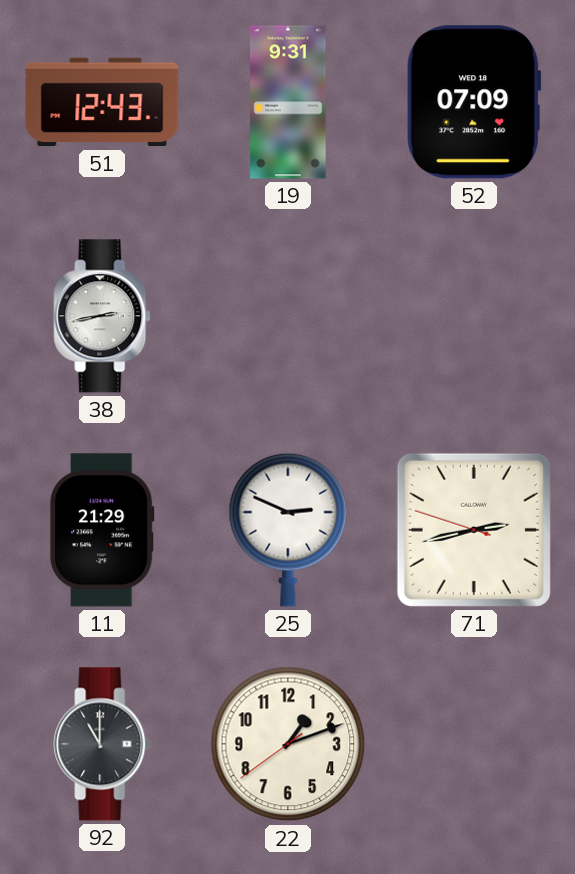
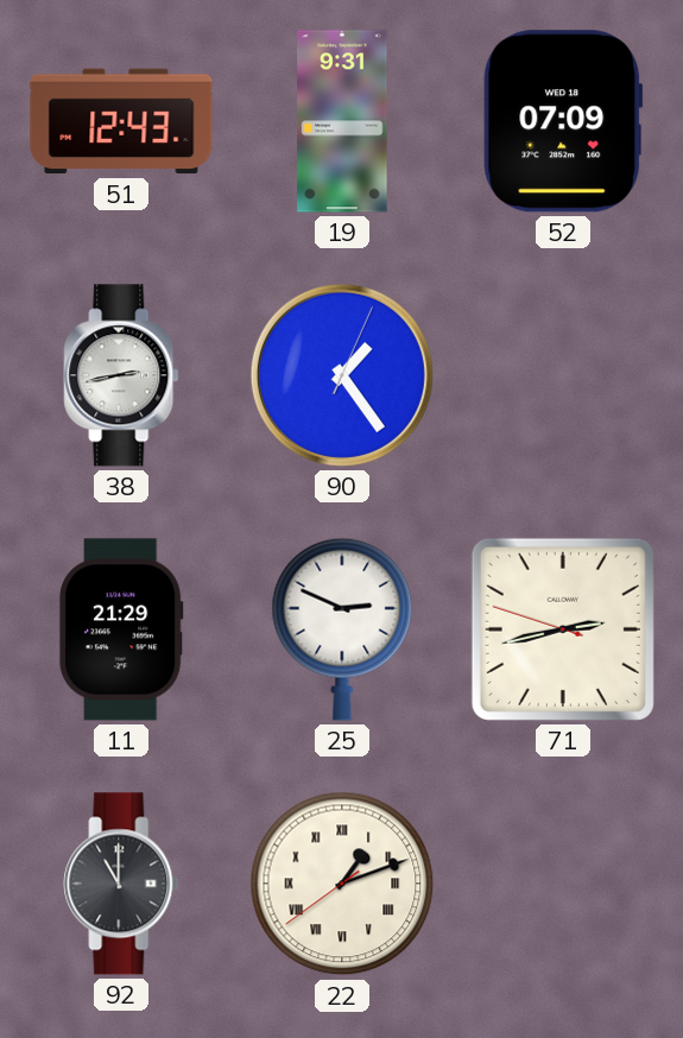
90: none -> 1:24 (342, 375)
22 numerals: Arabic -> Roman (342, 884)
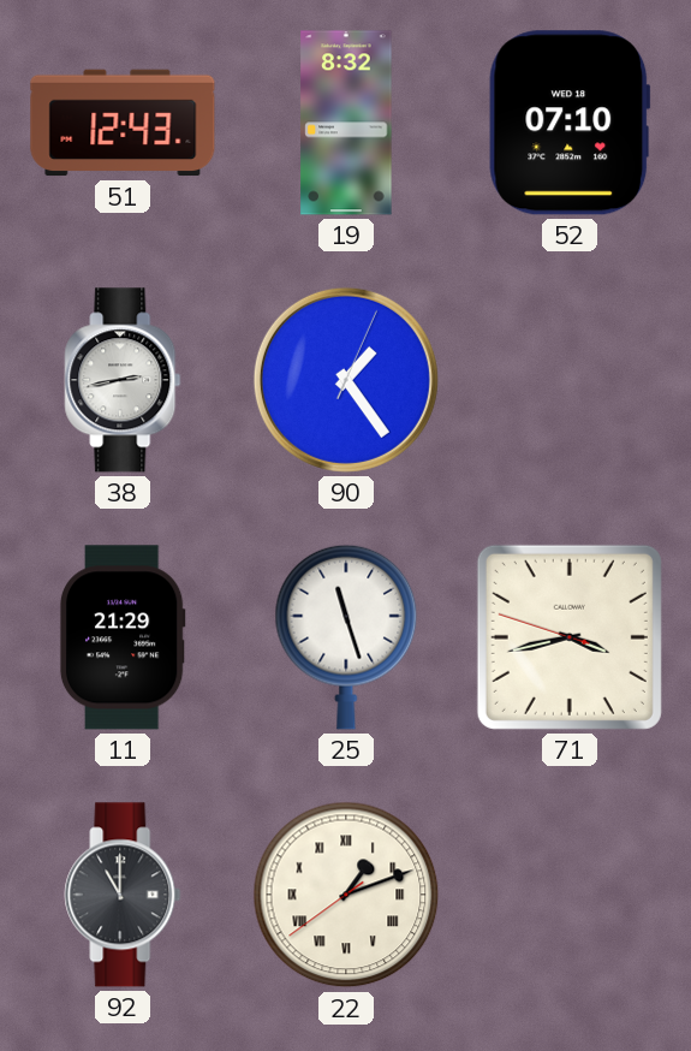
19: 9:31 -> 8:32 (346, 123)
52: 07:09 -> 07:10 (570, 123)
25: 2:49 -> 11:27 (346, 637)
71: 2:42 -> 3:42 (570, 637)
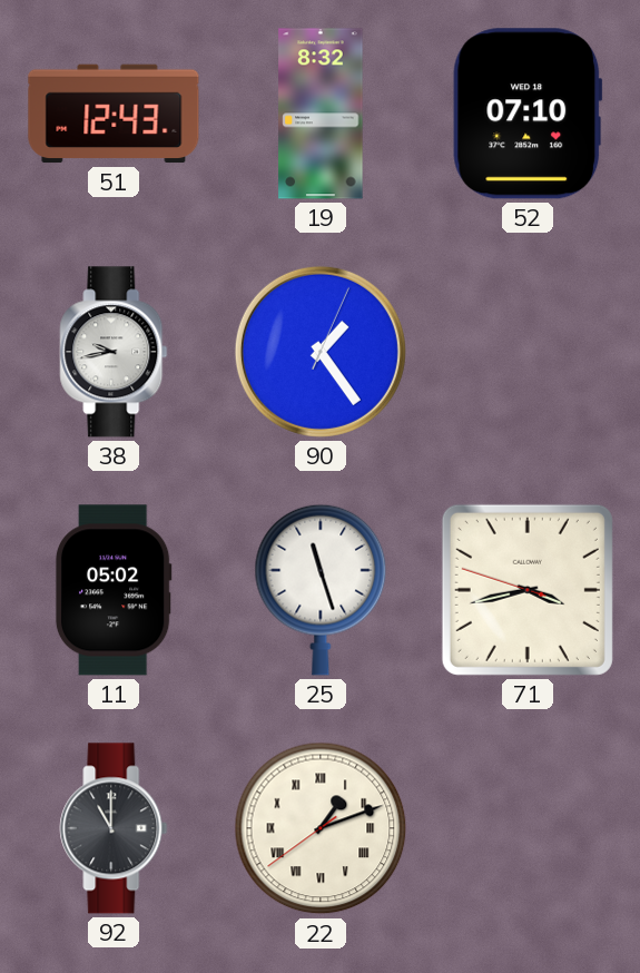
38: 2:43 -> 9:43 (114, 352)
11: 21:29 -> 05:02 (114, 590)
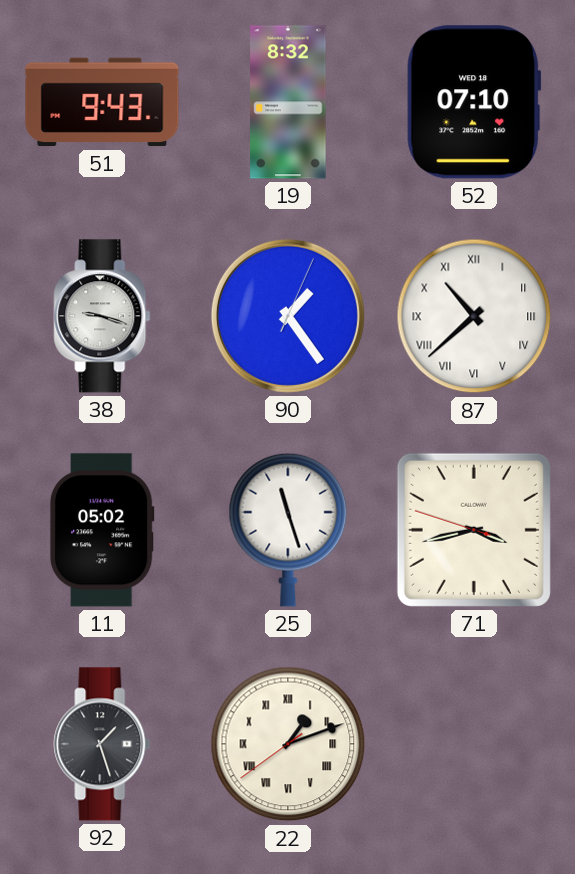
51: 12:43 -> 9:43 (102, 102)
38: 9:43 -> 9:18 (102, 316)
87: none -> 10:38 (474, 316)
92: 11:00 -> 1:27 (102, 744)
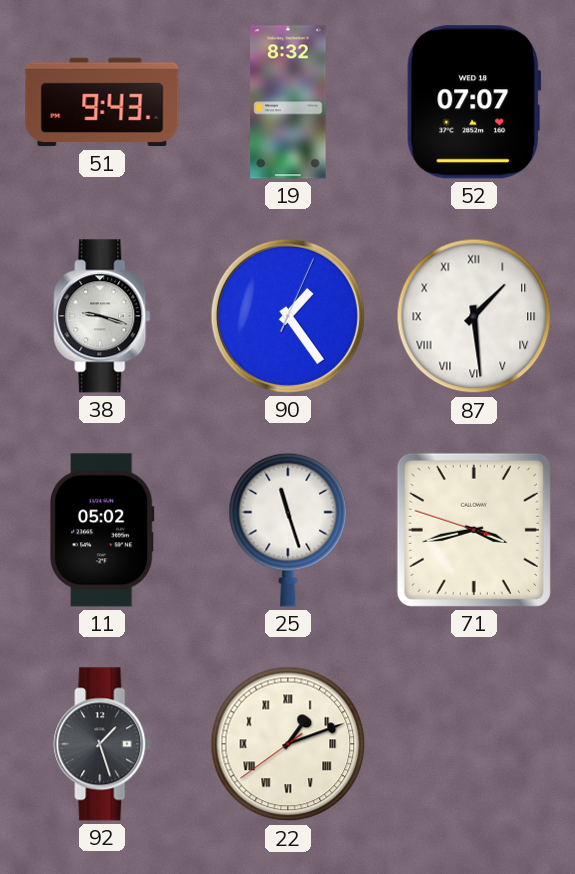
52: 07:10 -> 07:07 (474, 102)
87: 10:38 -> 1:29 (474, 316)
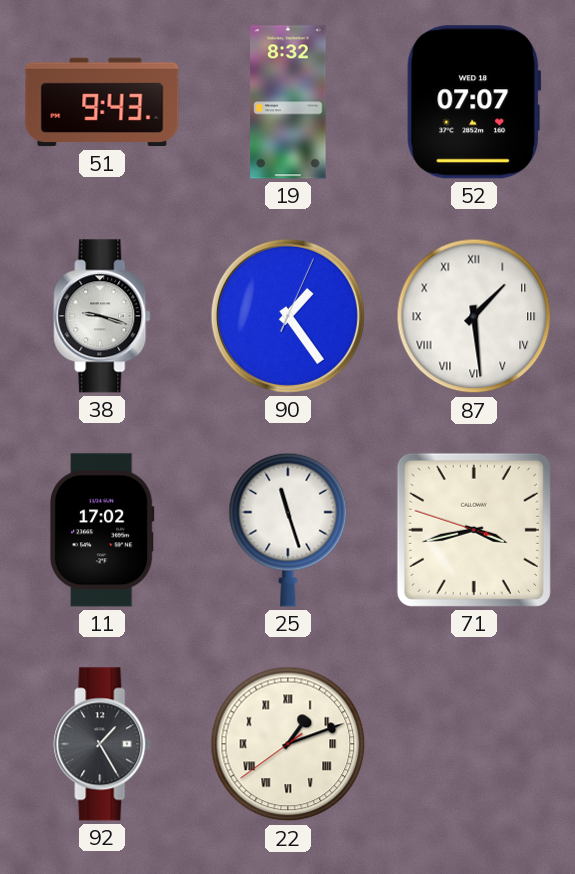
11: 05:02 -> 17:02 (102, 530)
92: 1:27 -> 1:25 (102, 744)
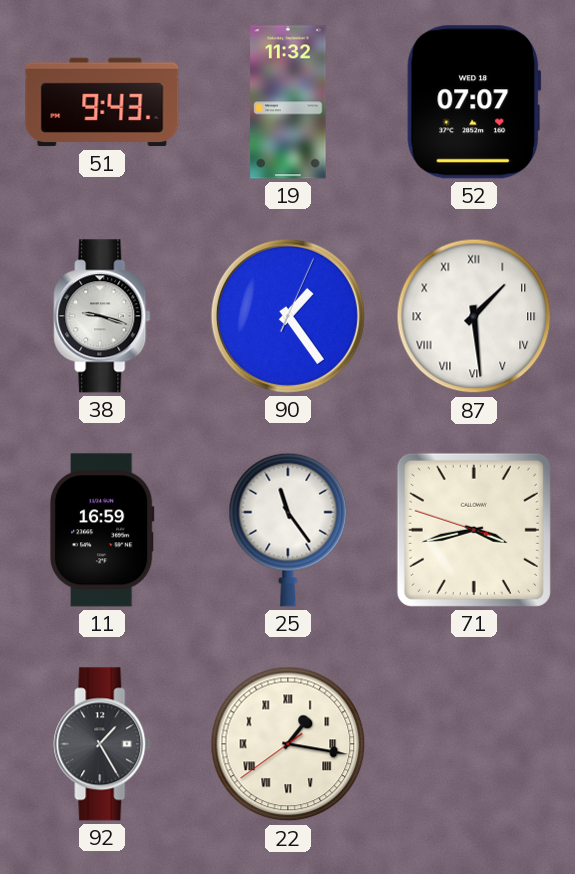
19: 8:32 -> 11:32 (288, 102)
11: 17:02 -> 16:59 (102, 530)
25: 11:27 -> 11:24 (288, 530)
22: 1:11 -> 1:16 (288, 744)
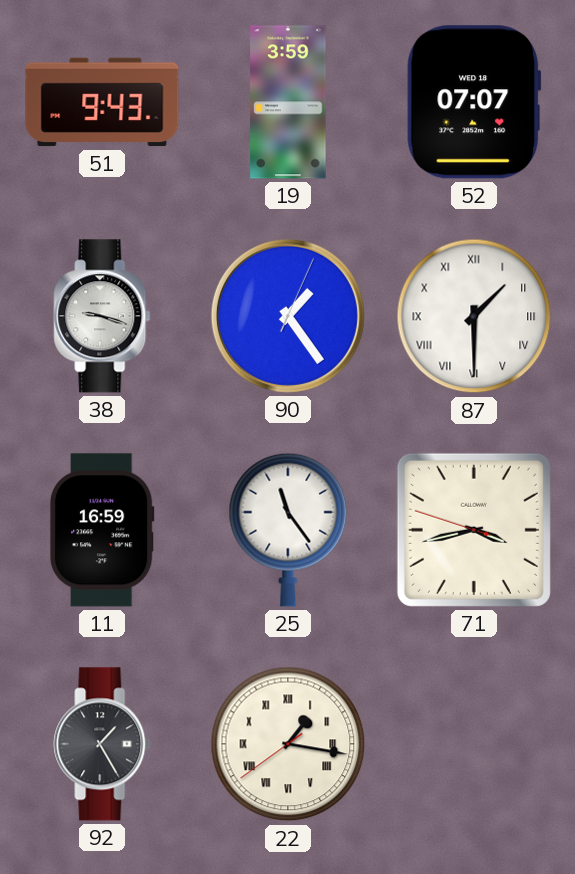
19: 11:32 -> 3:59 (288, 102)
87: 1:29 -> 1:30 (474, 316)
